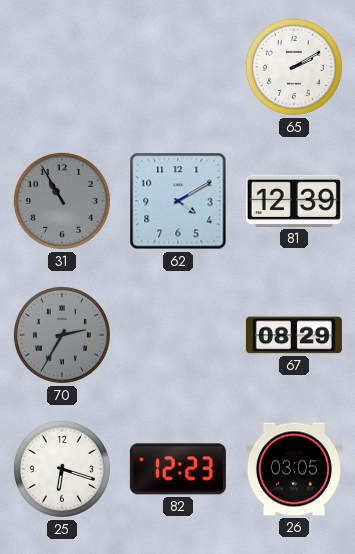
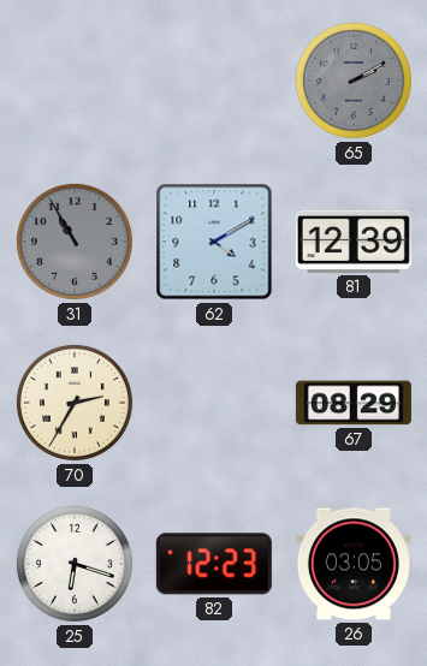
65 dial: white -> grey (354, 81)
70 dial: grey -> cream (75, 403)
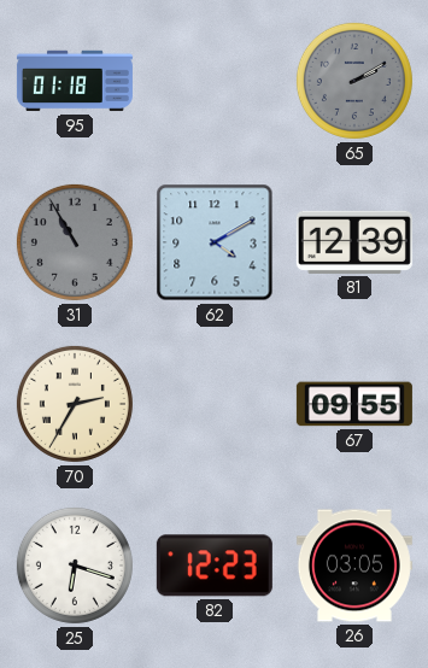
95: none -> 01:18 (75, 81)
67: 08:29 -> 09:55 (354, 404)
